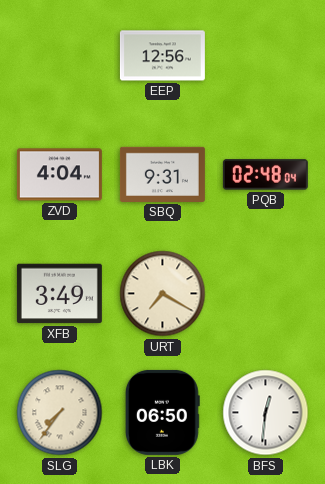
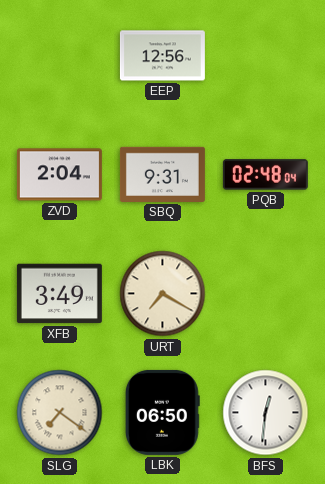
ZVD: 4:04 -> 2:04 (59, 175)
SLG: 7:36 -> 7:21 (60, 413)
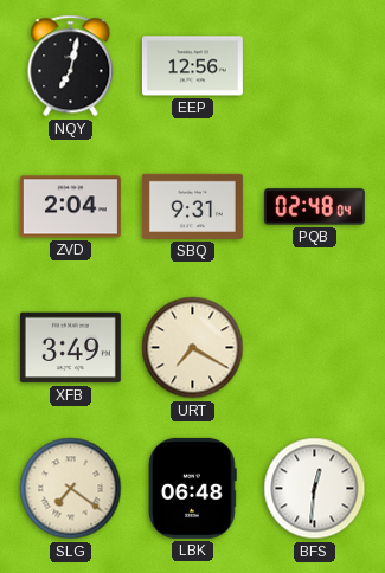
NQY: none -> 7:02 (71, 66)
LBK: 06:50 -> 06:48 (192, 488)
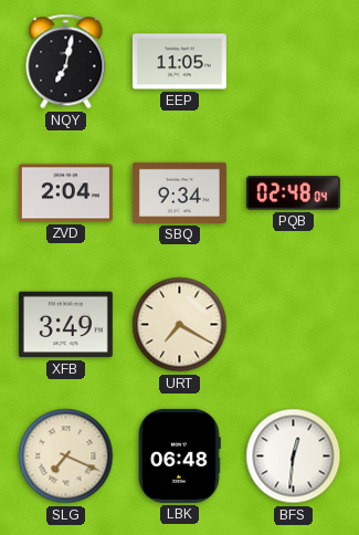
EEP: 12:56 -> 11:05 (179, 62)
SBQ: 9:31 -> 9:34 (179, 192)
SLG: 7:21 -> 7:19 (66, 457)
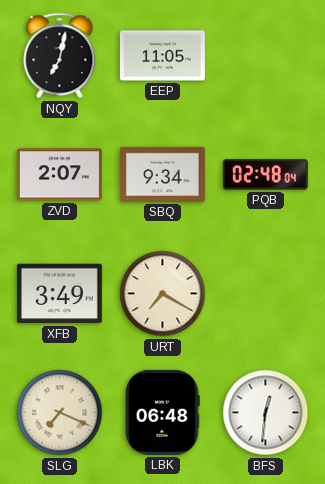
ZVD: 2:04 -> 2:07 (59, 175)
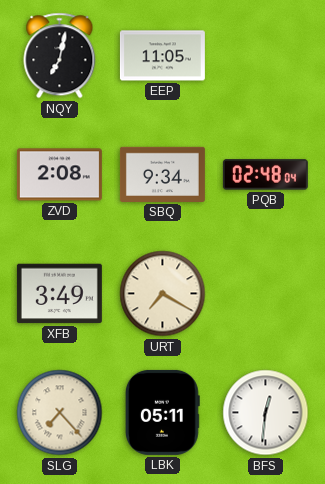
ZVD: 2:07 -> 2:08 (59, 175)
SLG: 7:19 -> 7:23 (60, 413)
LBK: 06:48 -> 05:11 (162, 412)
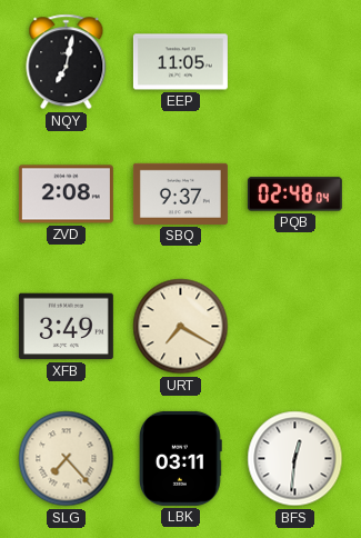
SBQ: 9:34 -> 9:37 (180, 193)
LBK: 05:11 -> 03:11 (180, 458)
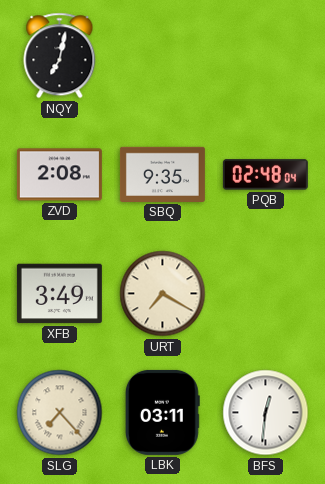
EEP: 11:05 -> none (180, 62)
SBQ: 9:37 -> 9:35 (162, 174)
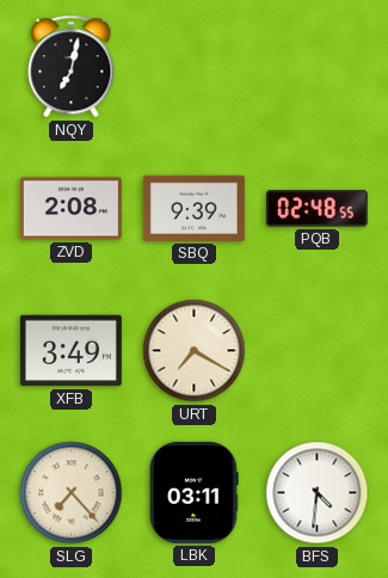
SBQ: 9:35 -> 9:39 (193, 208)
PQB: 02:48:04 -> 02:48:55 (316, 209)
BFS: 12:31 -> 4:31 (318, 493)
